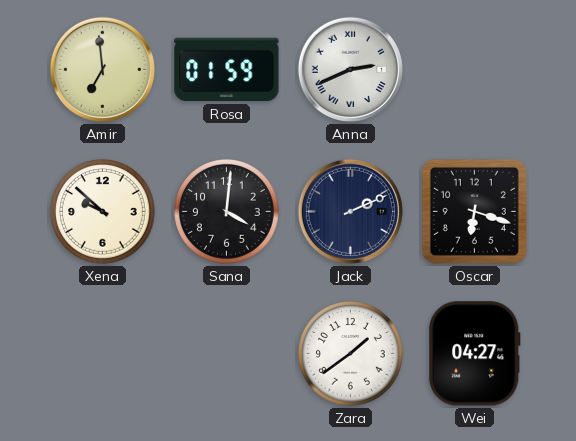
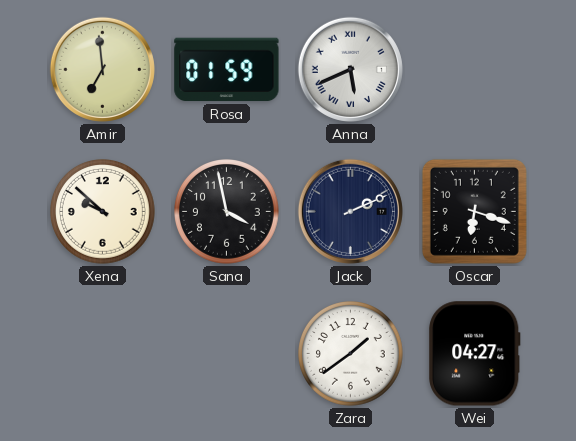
Anna: 2:41 -> 5:41 (350, 69)
Sana: 4:01 -> 3:58 (227, 212)
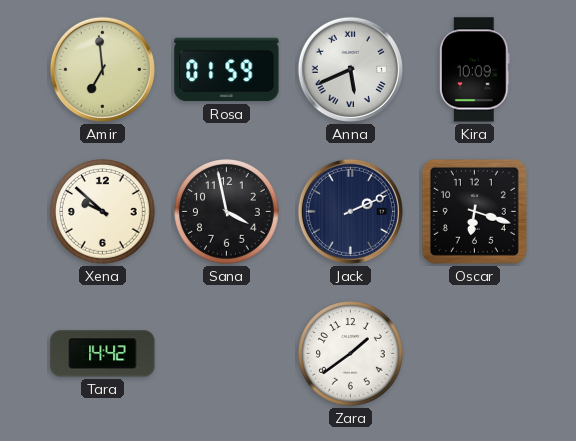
Kira: none -> 10:09 (474, 70)
Tara: none -> 14:42 (103, 354)
Wei: 04:27 -> none (475, 354)
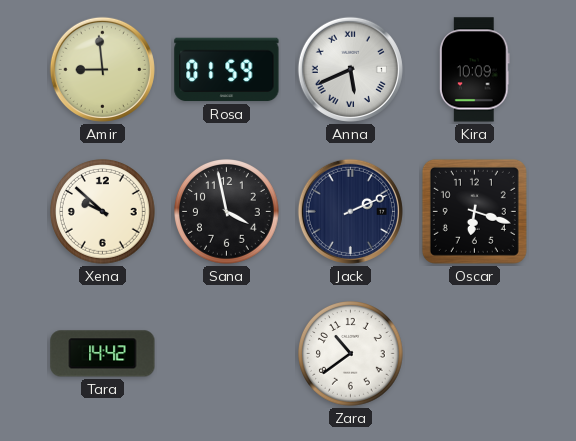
Amir: 6:59 -> 8:59 (102, 69)
Zara: 1:39 -> 10:39 (351, 354)
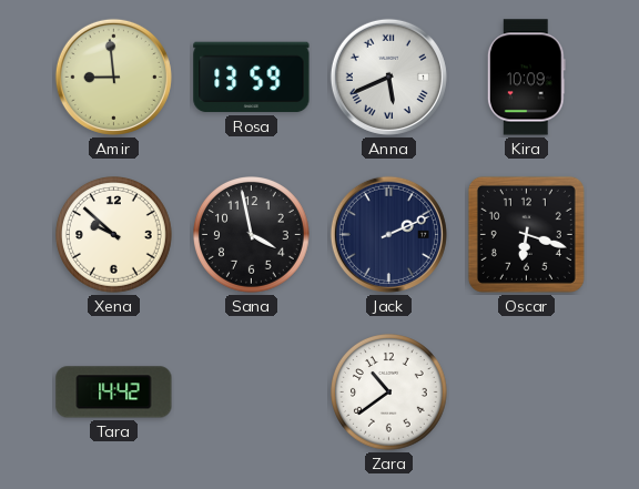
Rosa: 01:59 -> 13:59 (252, 78)
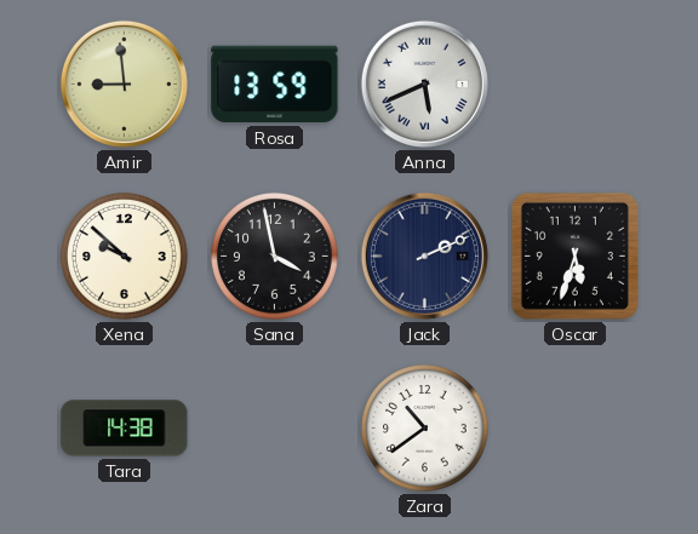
Kira: 10:09 -> none (526, 78)
Oscar: 6:18 -> 5:33 (574, 255)
Tara: 14:42 -> 14:38 (125, 429)
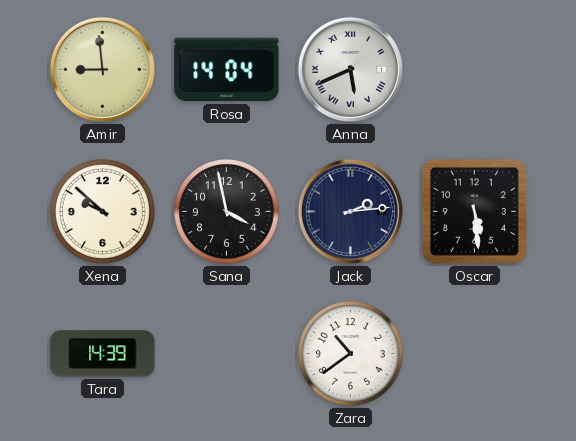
Rosa: 13:59 -> 14:04 (227, 70)
Jack: 2:11 -> 2:14 (350, 211)
Oscar: 5:33 -> 5:29 (474, 211)
Tara: 14:38 -> 14:39 (103, 354)
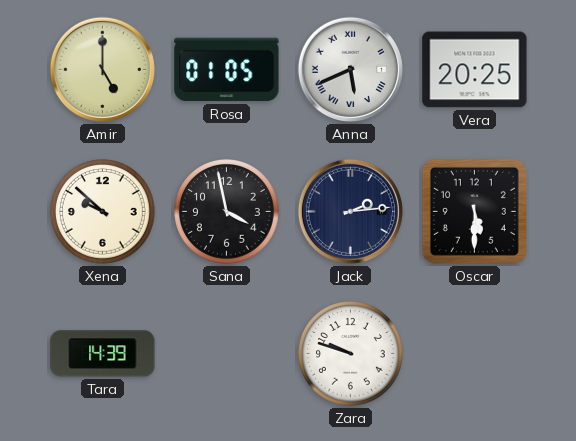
Amir: 8:59 -> 5:00 (102, 69)
Rosa: 14:04 -> 01:05 (227, 70)
Vera: none -> 20:25 (475, 70)
Oscar: 5:29 -> 5:30 (474, 211)
Zara: 10:39 -> 9:48 (351, 354)
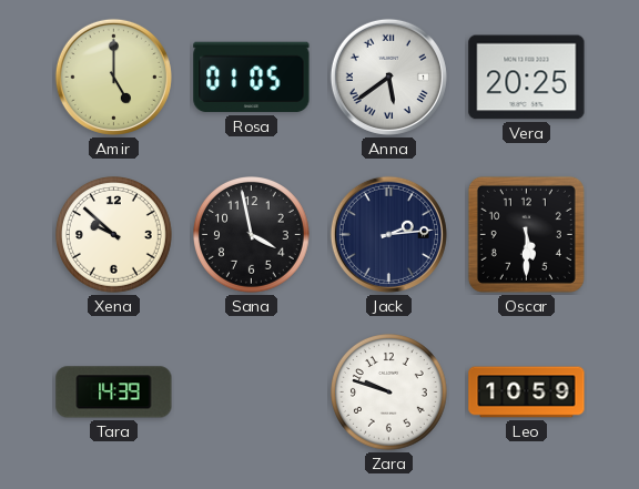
Anna: 5:41 -> 5:39 (388, 77)
Leo: none -> 10:59 (527, 393)
